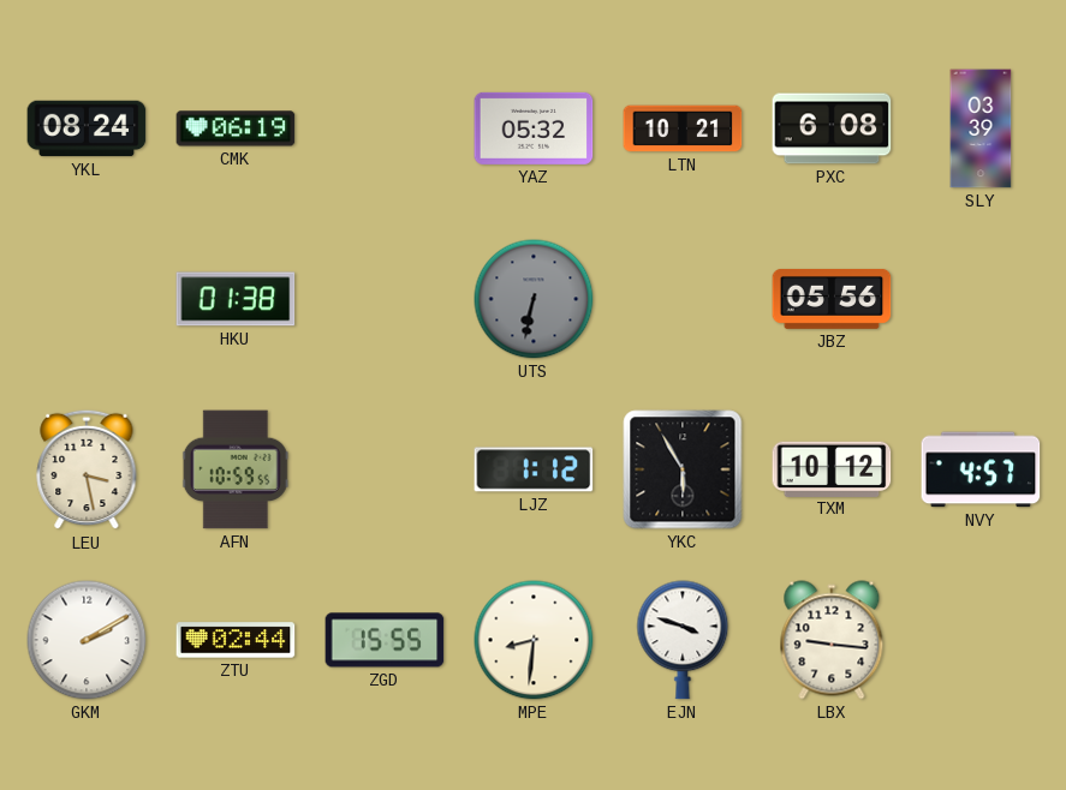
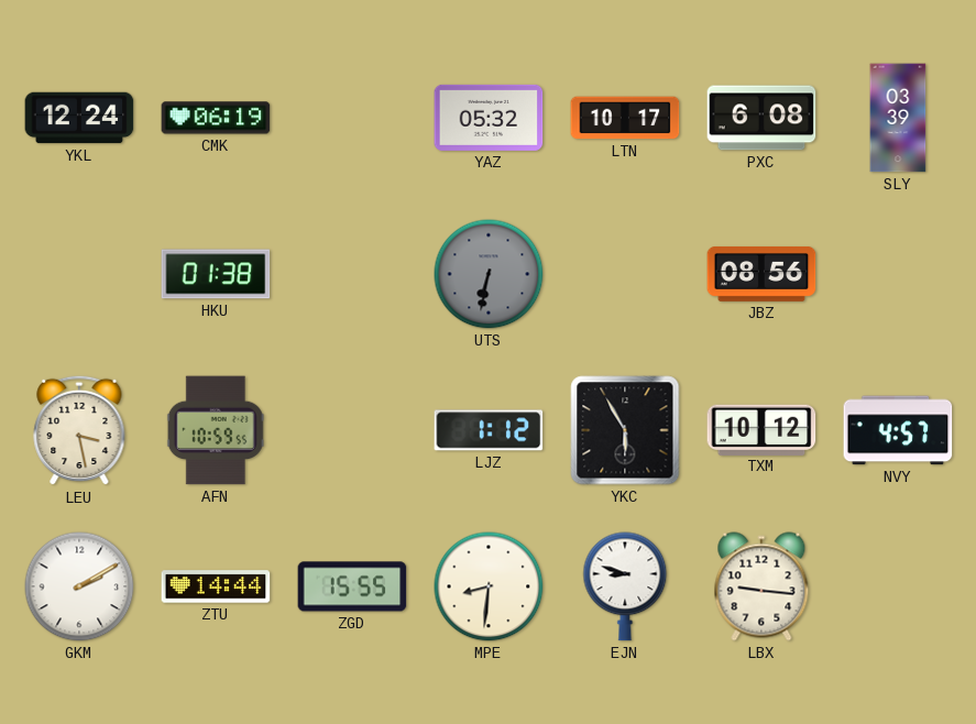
YKL: 08:24 -> 12:24 (79, 118)
LTN: 10:21 -> 10:17 (625, 118)
JBZ: 05:56 -> 08:56 (761, 274)
ZTU: 02:44 -> 14:44 (216, 586)
EJN: 3:48 -> 8:48 (625, 586)
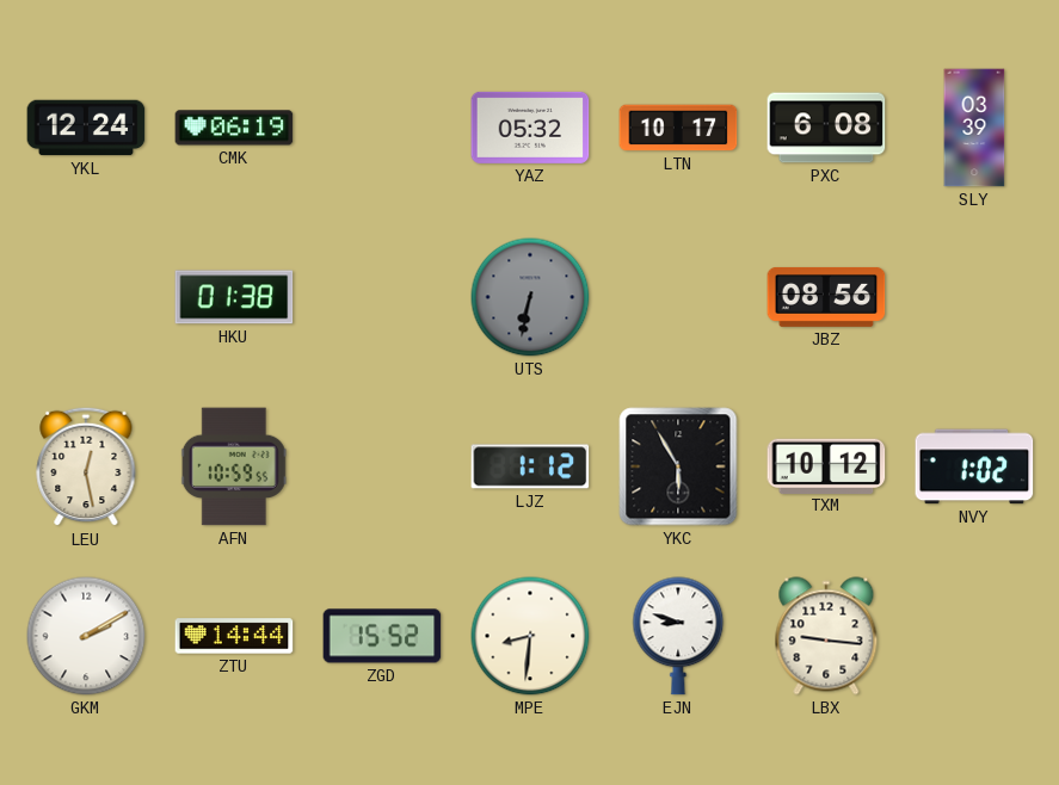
LEU: 3:28 -> 12:28 (86, 466)
NVY: 4:57 -> 1:02 (974, 466)
ZGD: 15:55 -> 15:52 (382, 636)
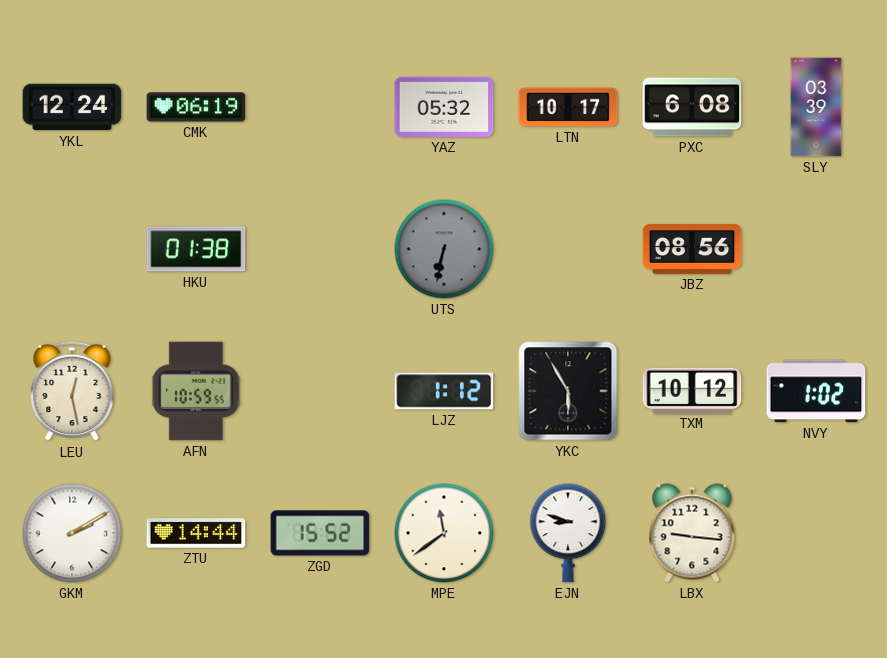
MPE: 8:31 -> 11:39 (444, 533)
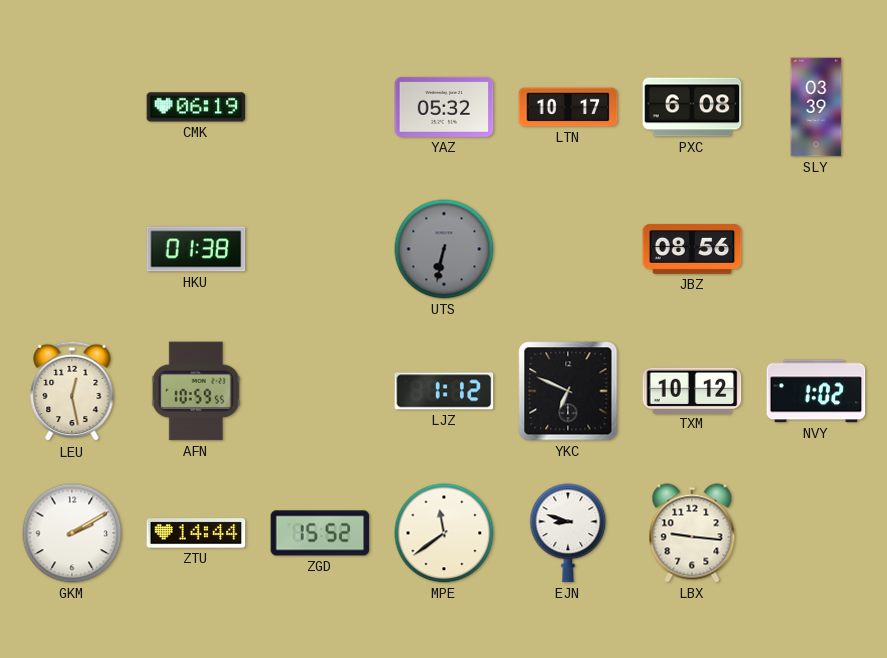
YKL: 12:24 -> none (72, 107)
YKC: 5:55 -> 6:49 (568, 391)
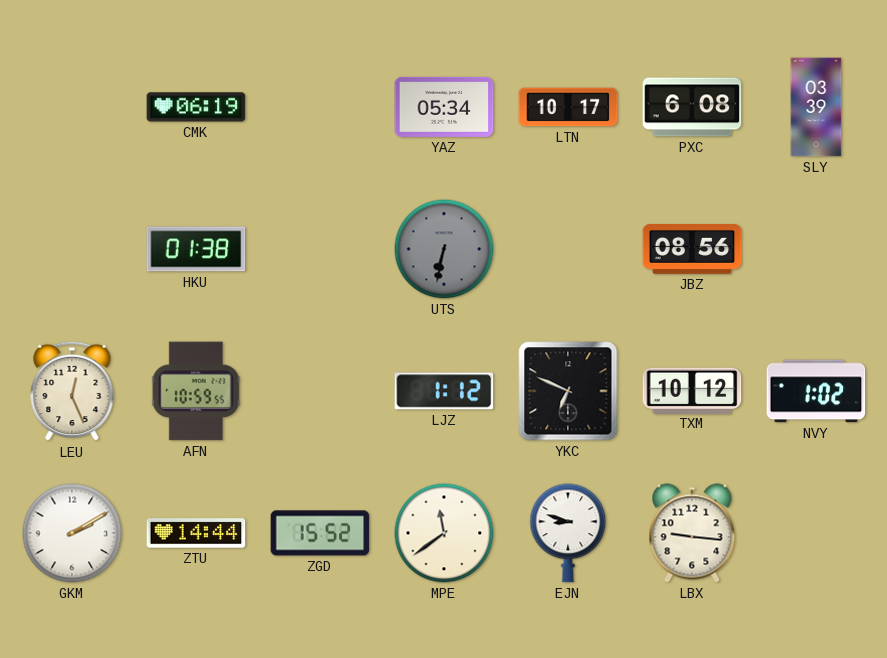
YAZ: 05:32 -> 05:34 (444, 107)
LEU: 12:28 -> 12:26 (72, 391)
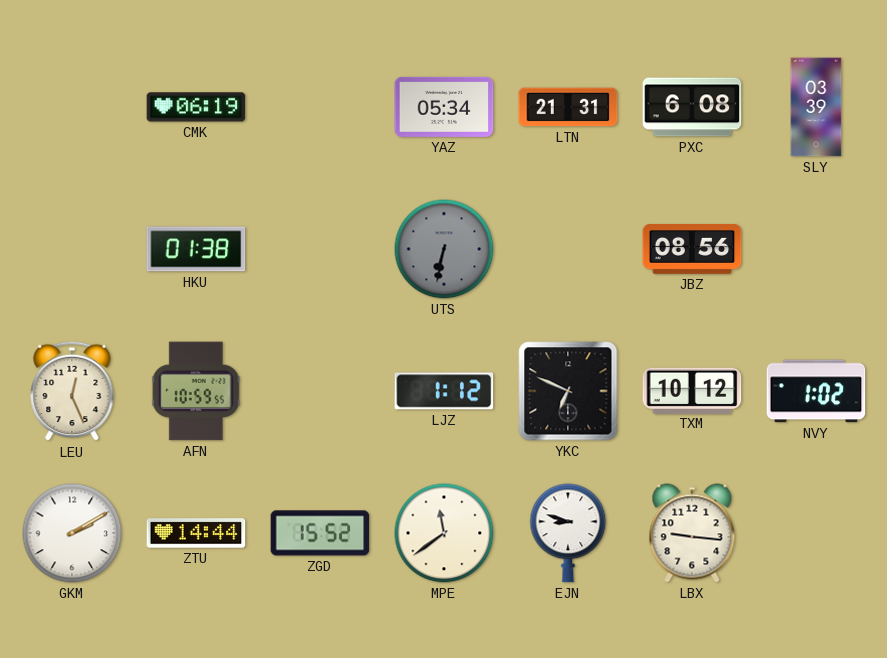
LTN: 10:17 -> 21:31 (568, 107)
